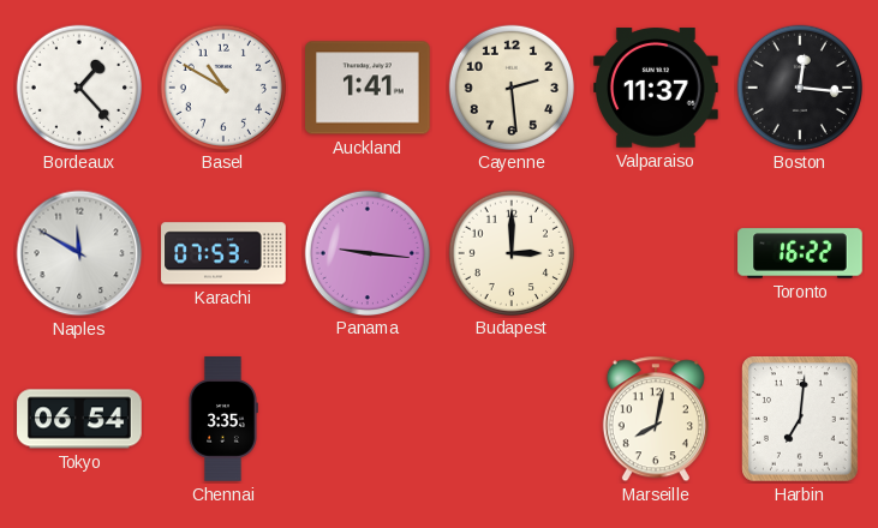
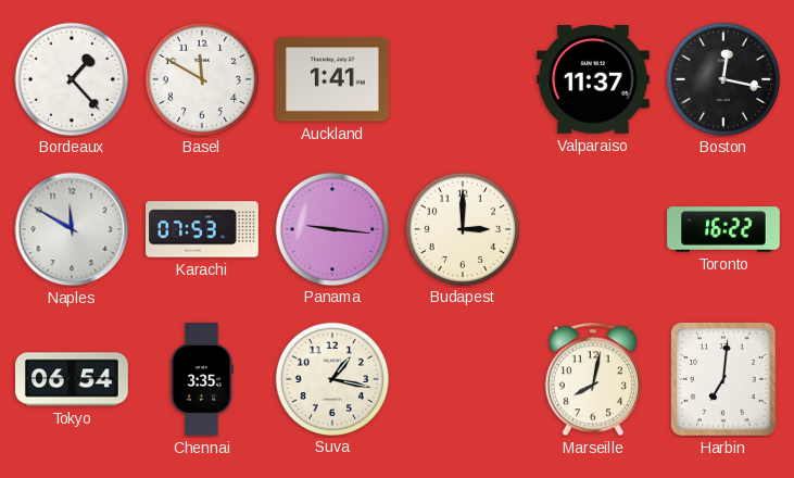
Basel: 10:50 -> 11:50 (201, 78)
Cayenne: 2:29 -> none (510, 86)
Boston: 12:16 -> 12:17 (722, 78)
Suva: none -> 1:17 (331, 378)
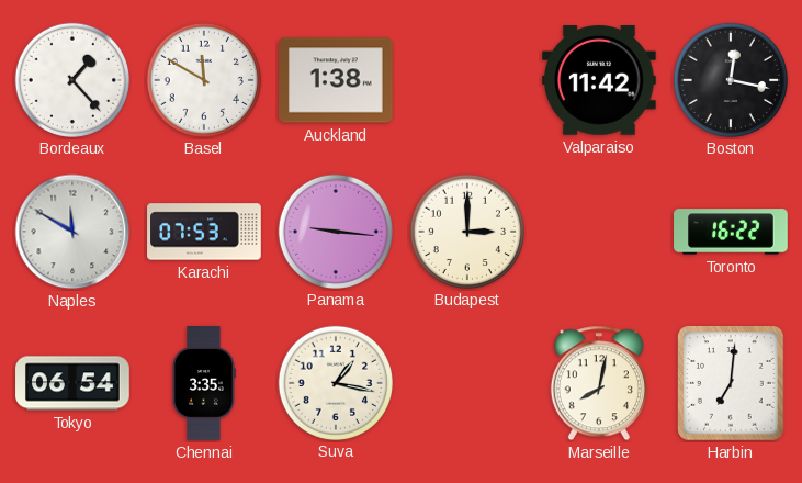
Auckland: 1:41 -> 1:38 (337, 80)
Valparaiso: 11:37 -> 11:42 (600, 80)
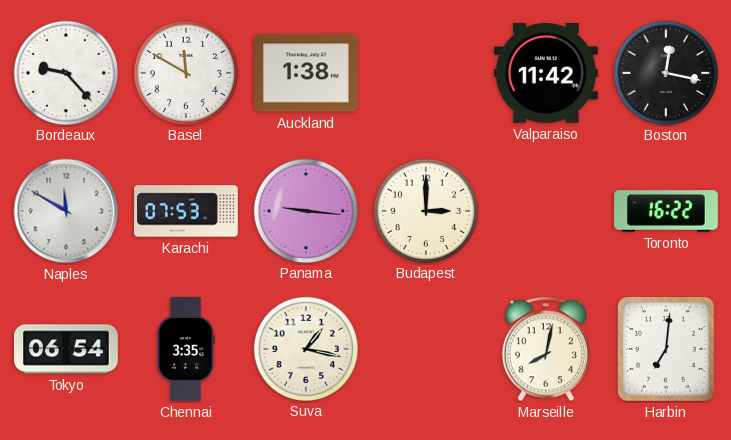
Bordeaux: 1:23 -> 9:23 (65, 72)
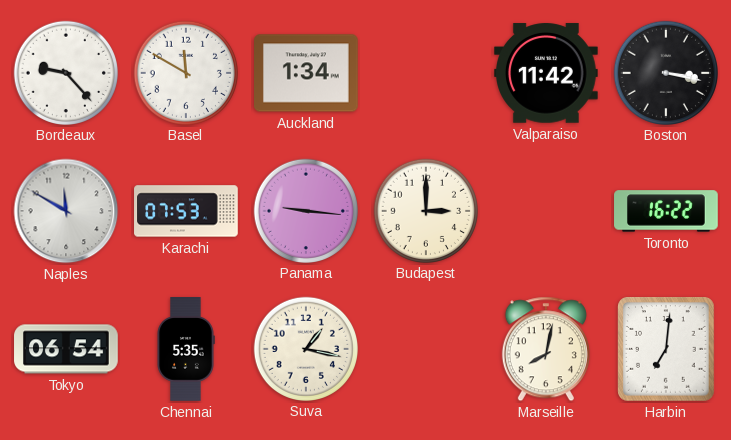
Auckland: 1:38 -> 1:34 (307, 73)
Boston: 12:17 -> 3:17 (665, 72)
Chennai: 3:35 -> 5:35 (186, 349)
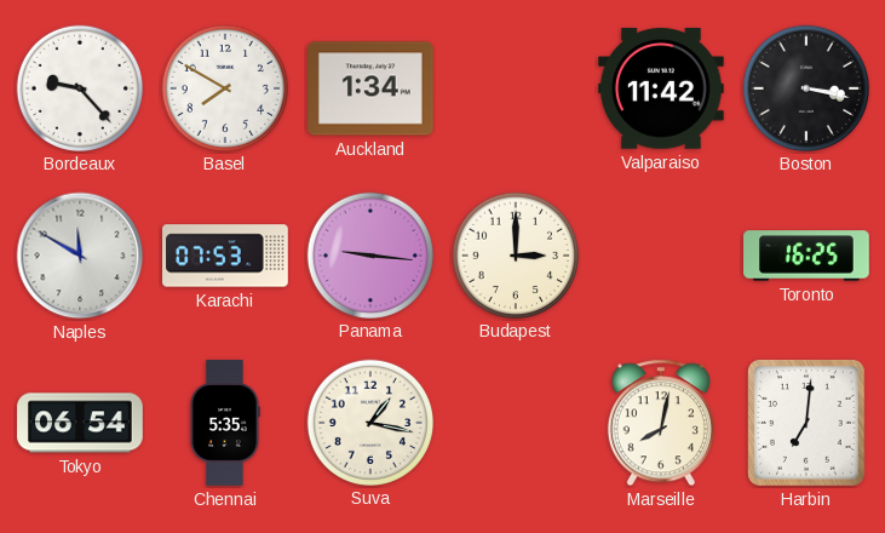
Basel: 11:50 -> 7:50 (224, 87)
Toronto: 16:22 -> 16:25 (806, 256)
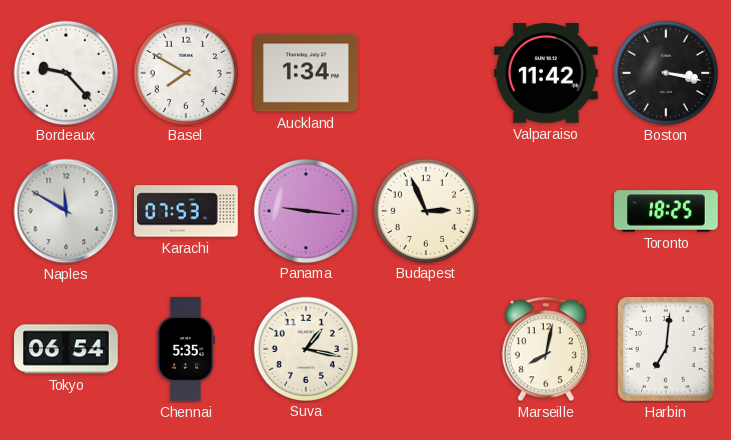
Budapest: 3:00 -> 2:56 (425, 210)
Toronto: 16:25 -> 18:25 (666, 211)
